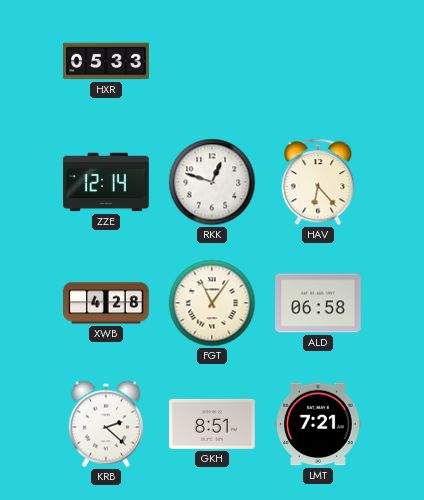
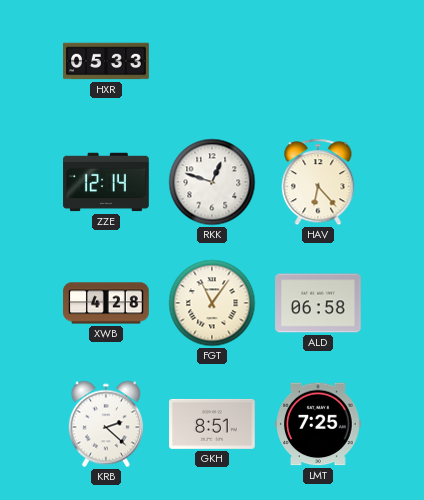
LMT: 7:21 -> 7:25 (318, 424)
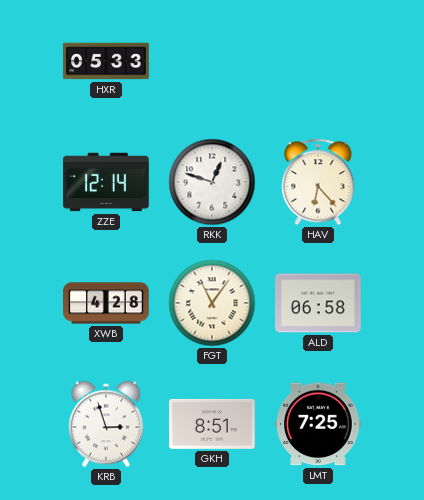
KRB: 2:22 -> 2:57 (105, 424)
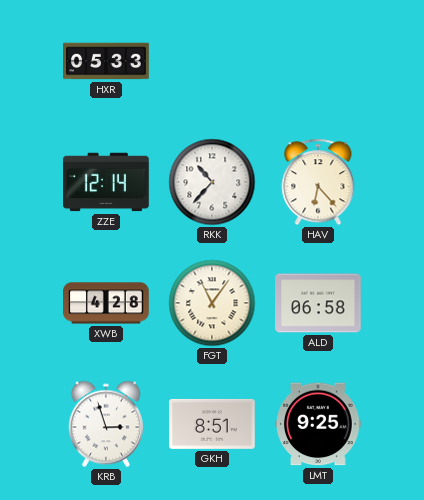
RKK: 12:48 -> 10:37 (212, 182)
LMT: 7:25 -> 9:25 (318, 424)
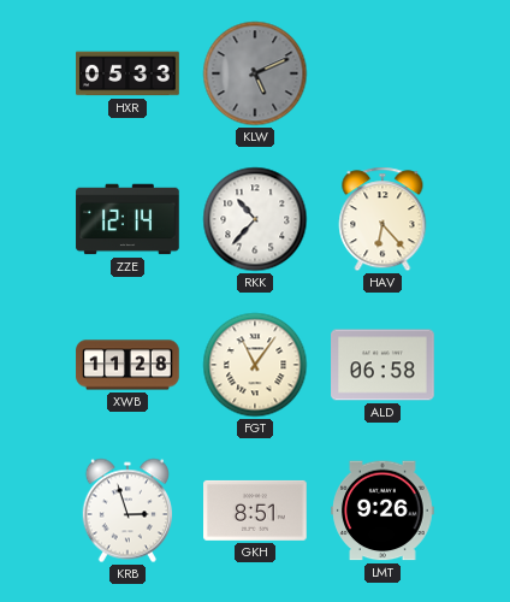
KLW: none -> 5:11 (255, 73)
XWB: 4:28 -> 11:28 (127, 365)
LMT: 9:25 -> 9:26 (382, 510)
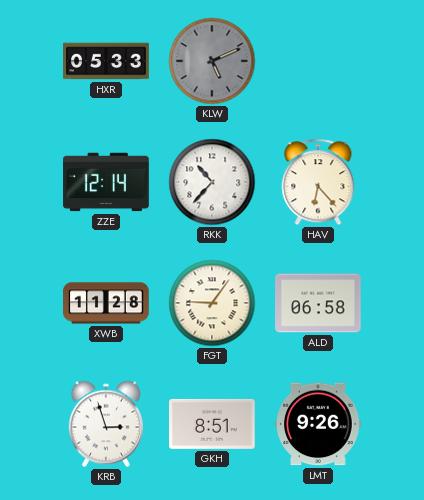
FGT: 11:06 -> 9:06 (212, 303)
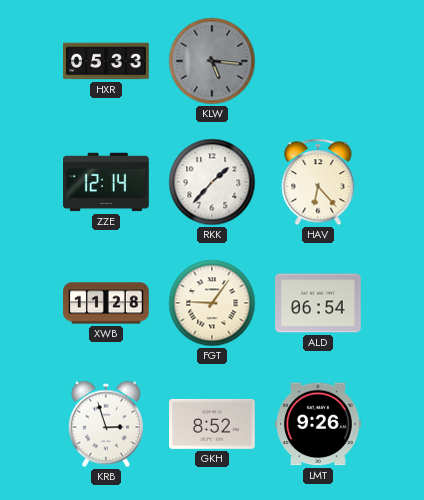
KLW: 5:11 -> 5:16 (212, 61)
RKK: 10:37 -> 1:37 (212, 182)
ALD: 06:58 -> 06:54 (318, 303)
GKH: 8:51 -> 8:52 (212, 424)
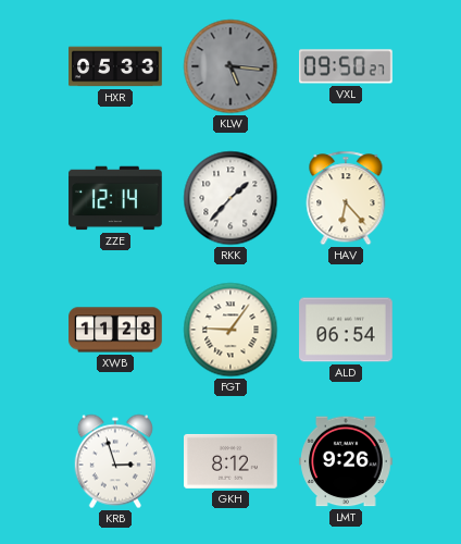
VXL: none -> 09:50 (347, 66)
GKH: 8:52 -> 8:12 (230, 461)
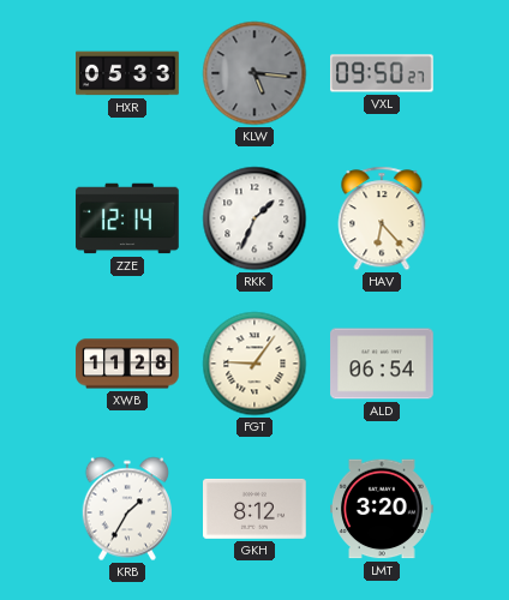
RKK: 1:37 -> 1:34 (254, 218)
KRB: 2:57 -> 1:35 (126, 509)
LMT: 9:26 -> 3:20 (382, 509)
